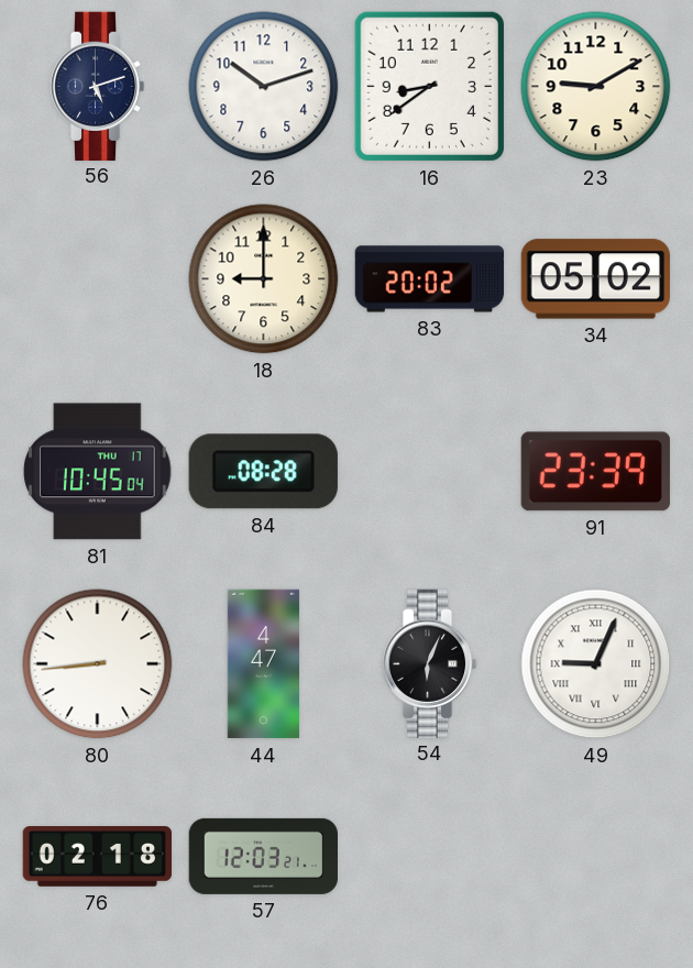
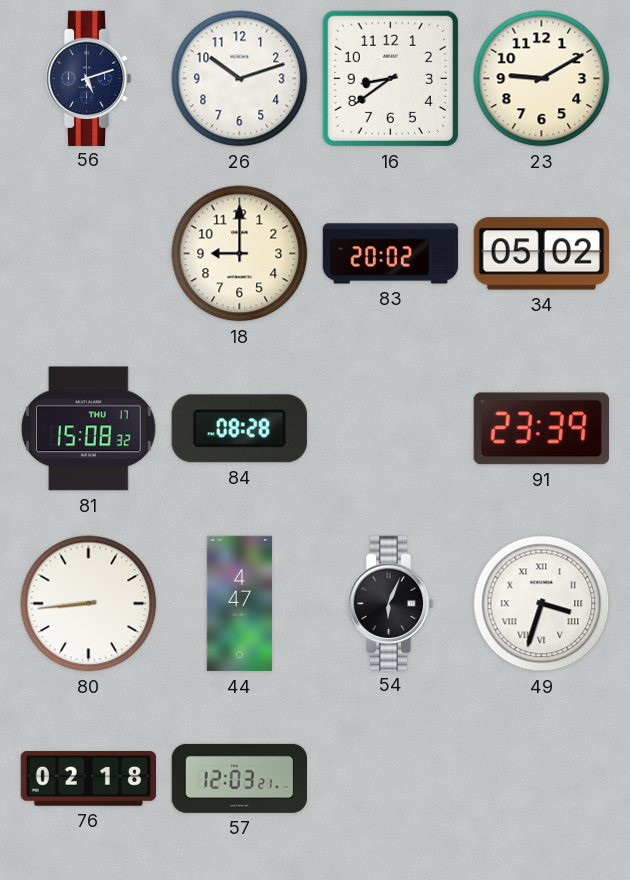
81: 10:45 -> 15:08 (89, 429)
49: 9:04 -> 3:33 (542, 604)
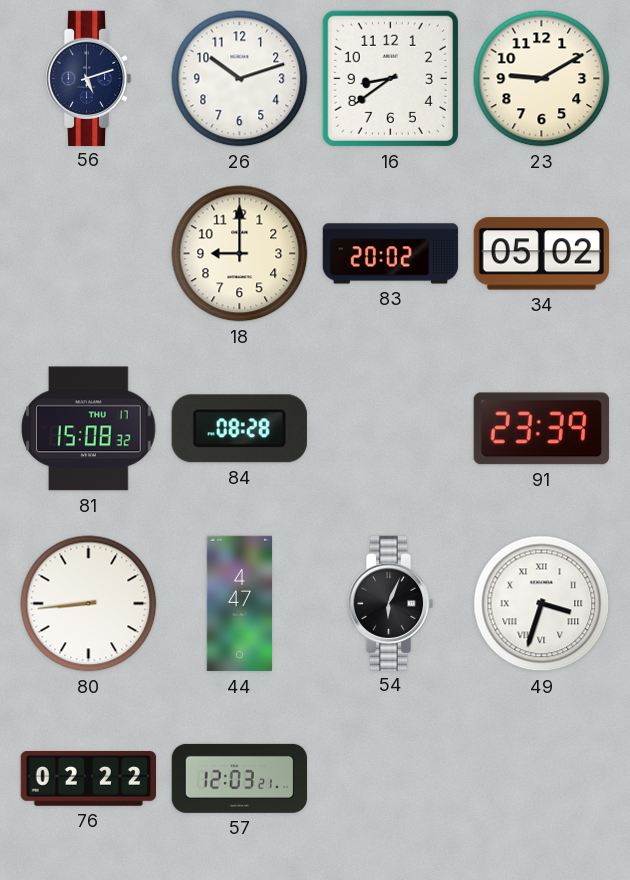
76: 02:18 -> 02:22 (88, 779)
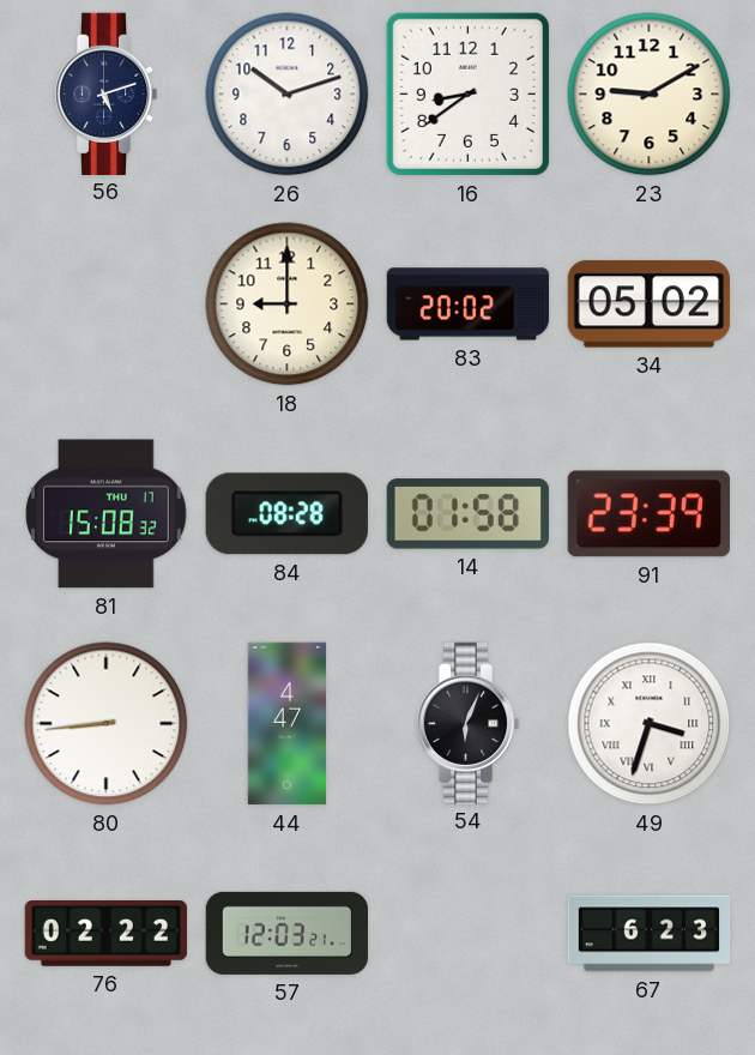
14: none -> 01:58 (467, 514)
67: none -> 6:23 (650, 934)
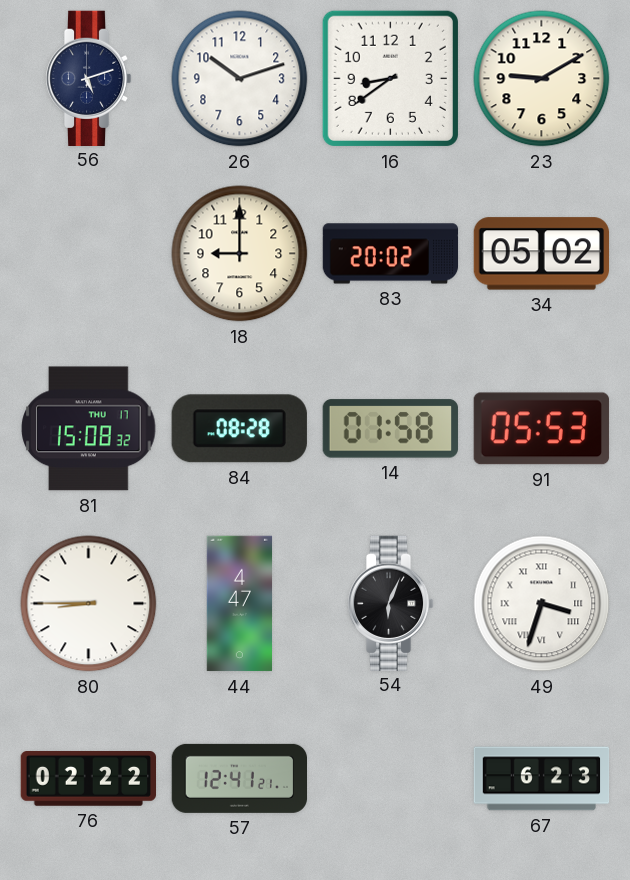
91: 23:39 -> 05:53 (541, 429)
80: 8:44 -> 8:45 (89, 604)
57: 12:03 -> 12:41 (239, 778)
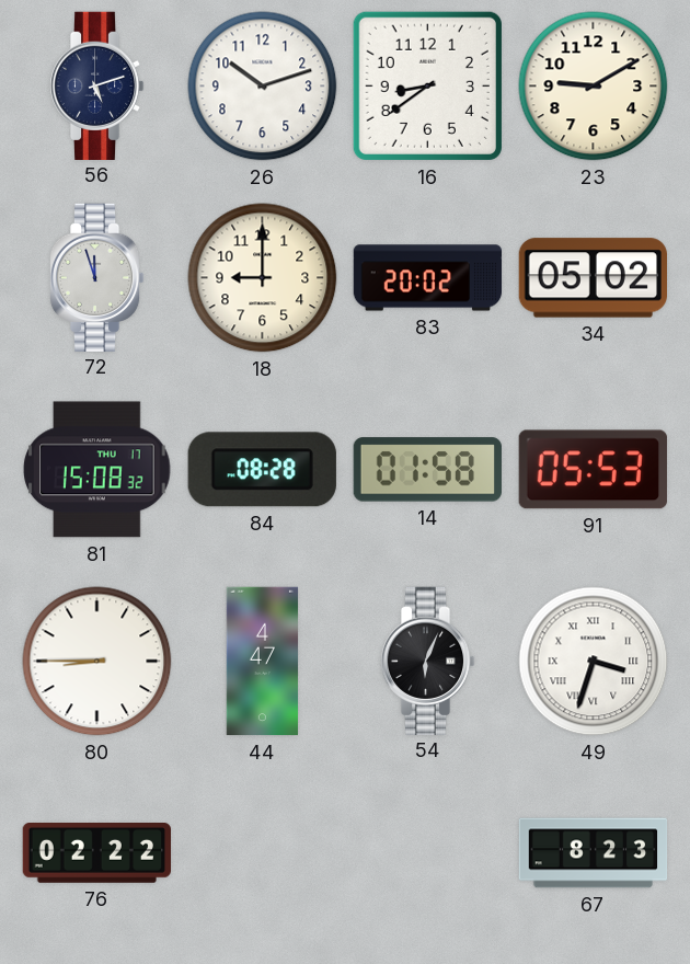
72: none -> 11:57 (96, 277)
57: 12:41 -> none (239, 778)
67: 6:23 -> 8:23 (594, 853)
